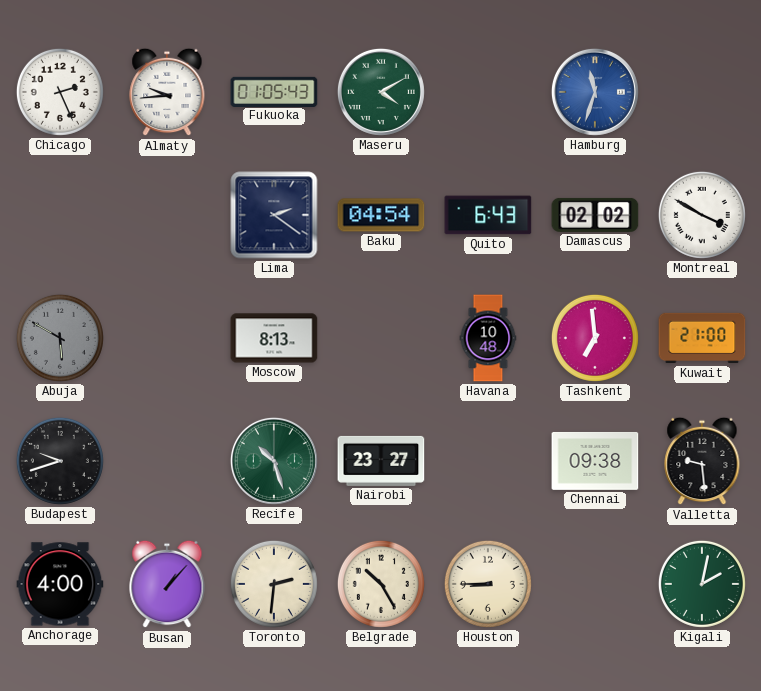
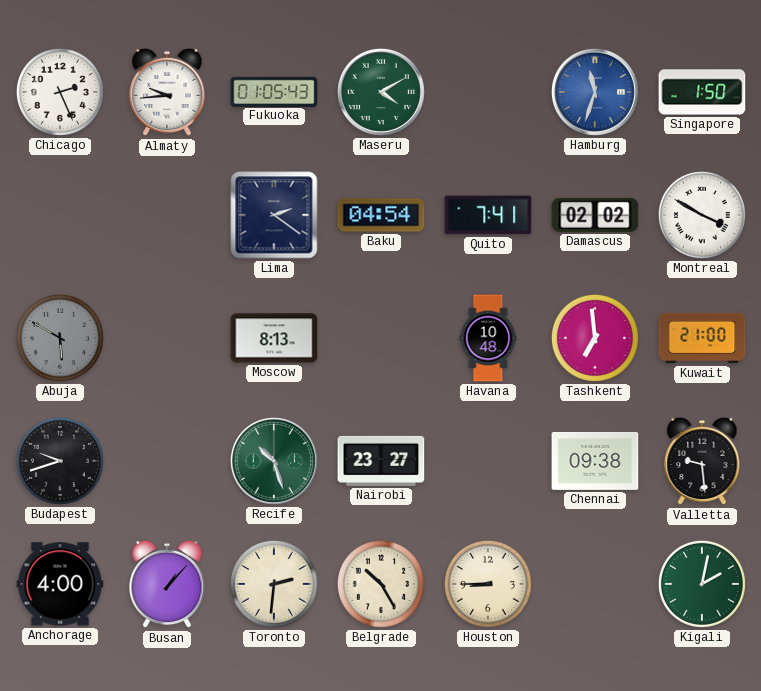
Singapore: none -> 1:50 (702, 92)
Quito: 6:43 -> 7:41 (488, 215)
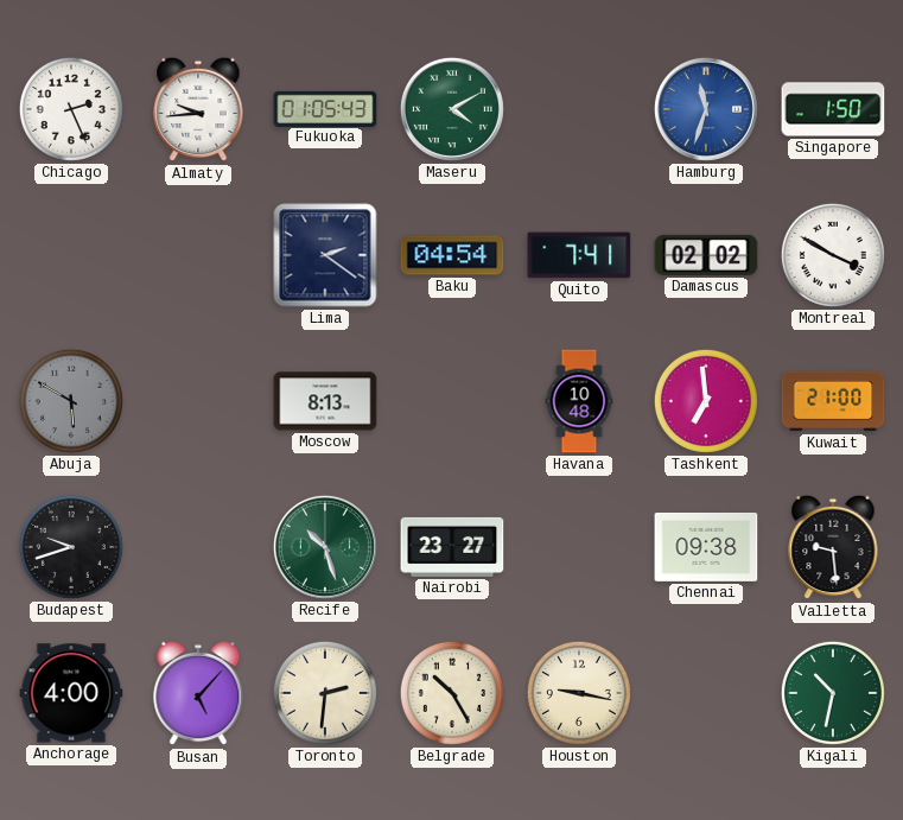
Busan: 1:07 -> 5:07 (198, 693)
Houston: 8:45 -> 9:17 (579, 693)
Kigali: 2:02 -> 10:32 (833, 693)
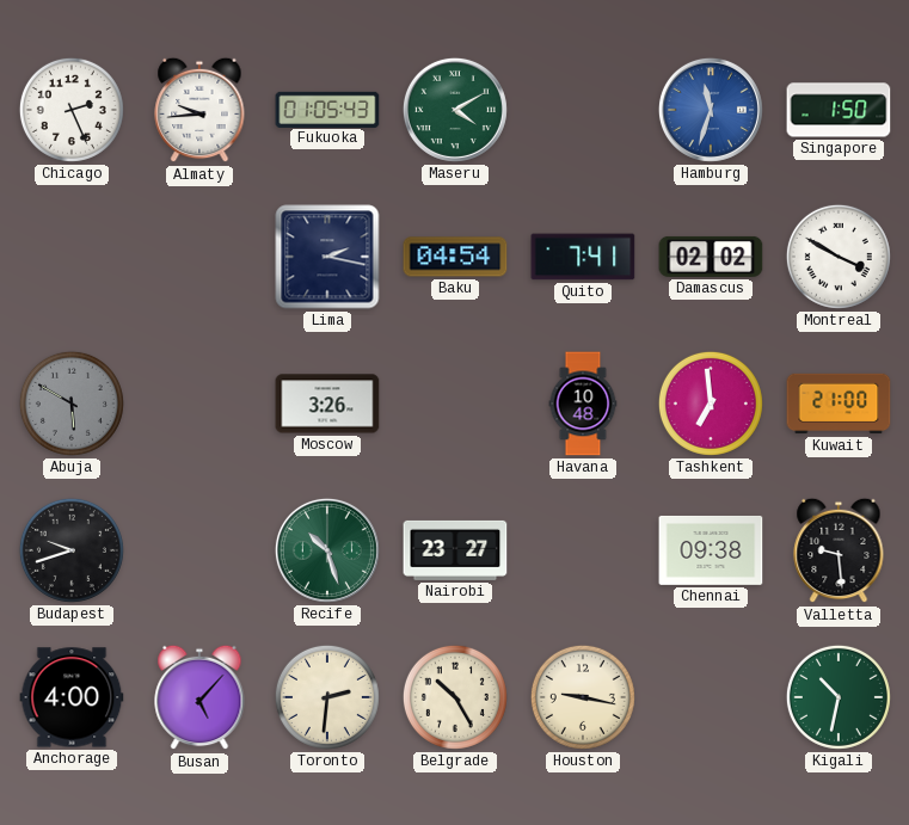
Lima: 2:21 -> 2:17 (327, 257)
Moscow: 8:13 -> 3:26 (327, 404)
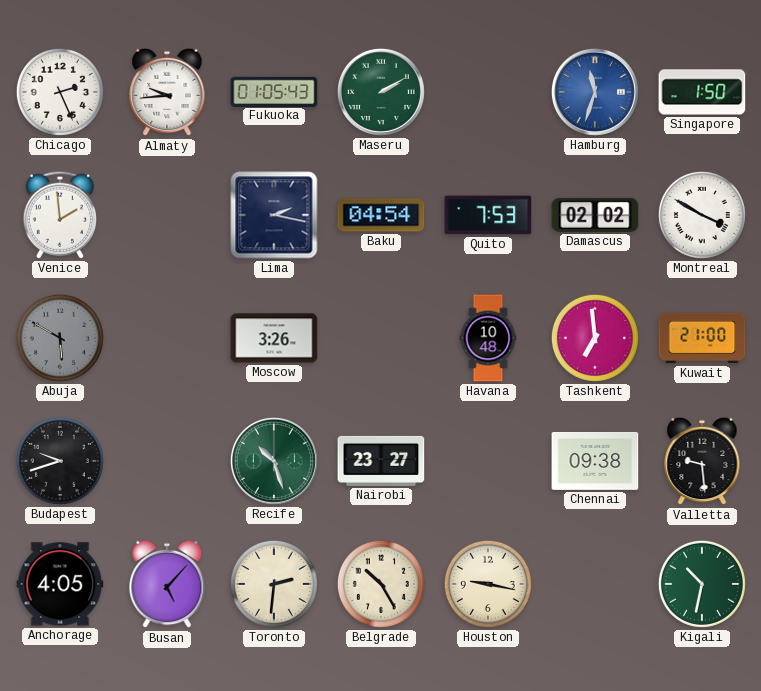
Maseru: 4:10 -> 2:10 (381, 92)
Venice: none -> 1:59 (59, 215)
Quito: 7:41 -> 7:53 (488, 215)
Anchorage: 4:00 -> 4:05 (60, 584)
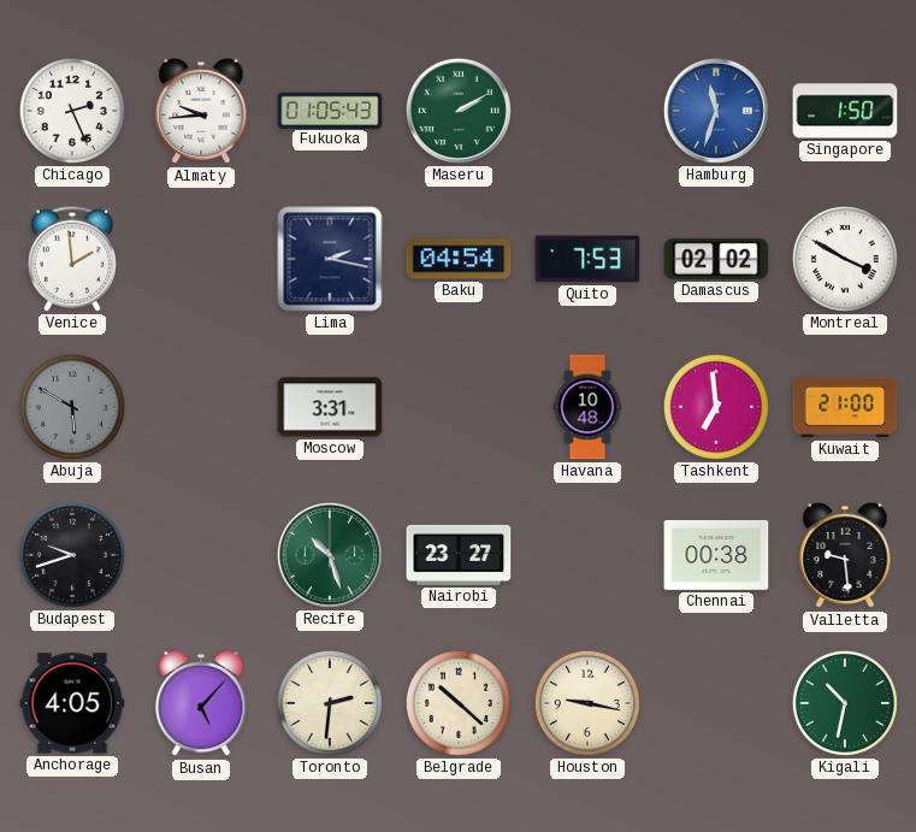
Moscow: 3:26 -> 3:31 (330, 407)
Chennai: 09:38 -> 00:38 (716, 555)
Belgrade: 10:25 -> 10:22 (459, 703)
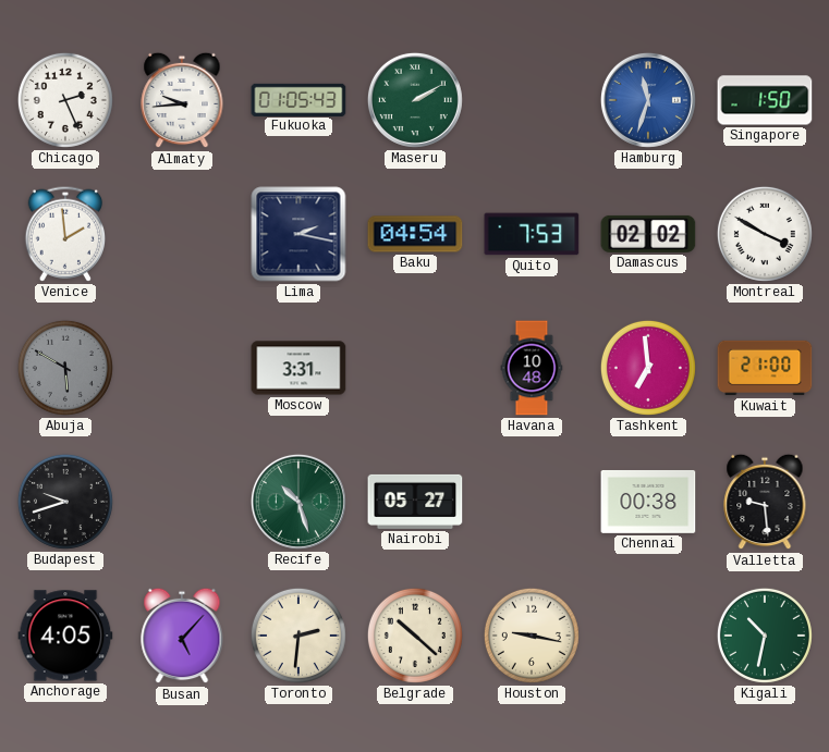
Nairobi: 23:27 -> 05:27 (415, 502)
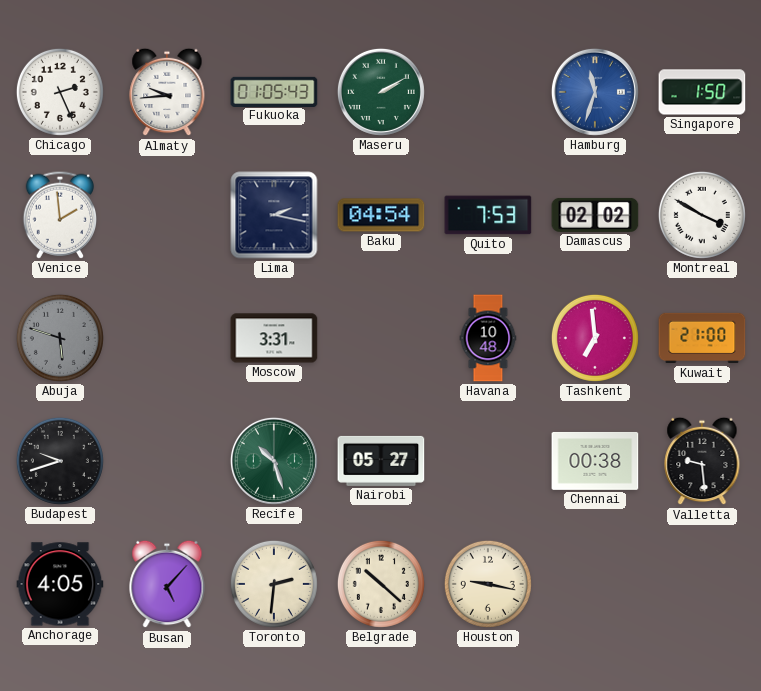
Abuja: 5:50 -> 5:48 (60, 338)
Kigali: 10:32 -> none (765, 636)
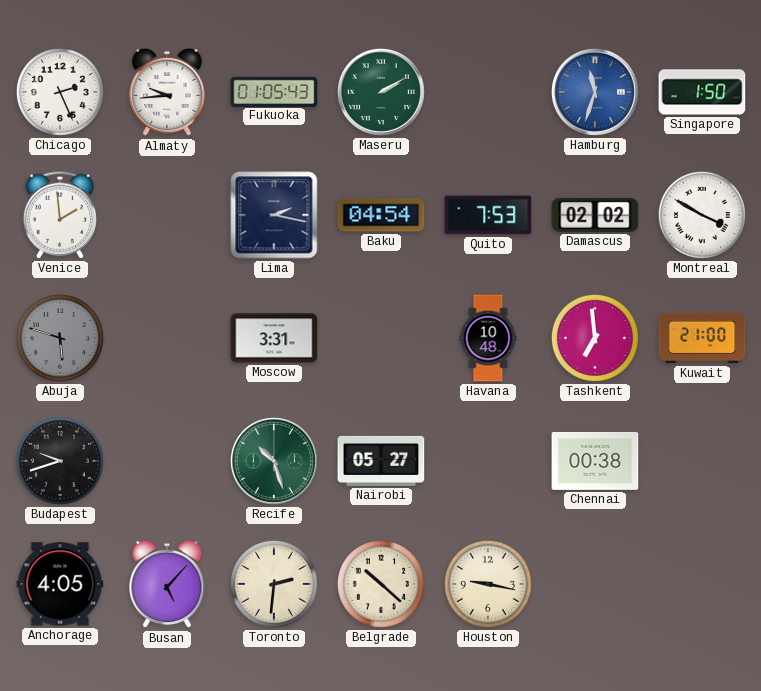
Valletta: 9:29 -> none (702, 461)
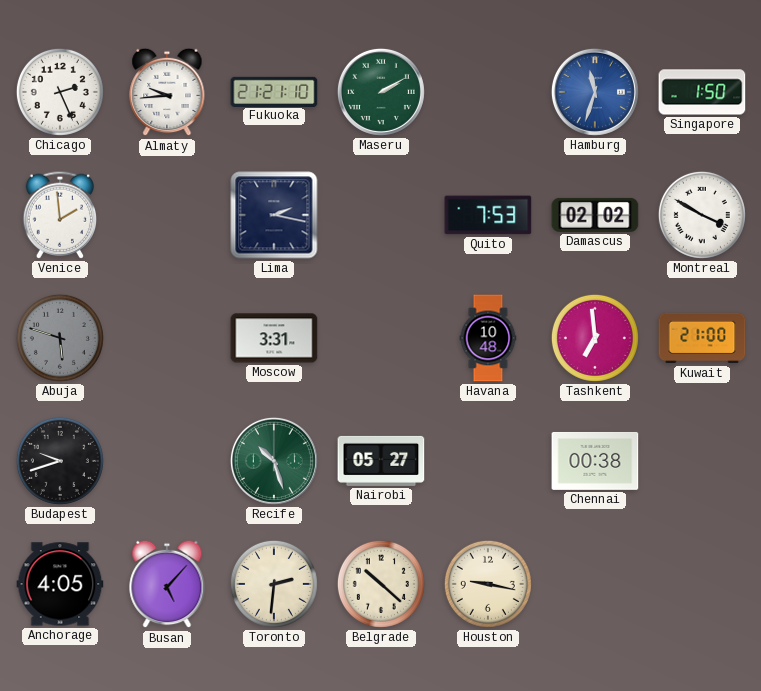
Fukuoka: 01:05 -> 21:21 (274, 91)
Baku: 04:54 -> none (381, 215)
